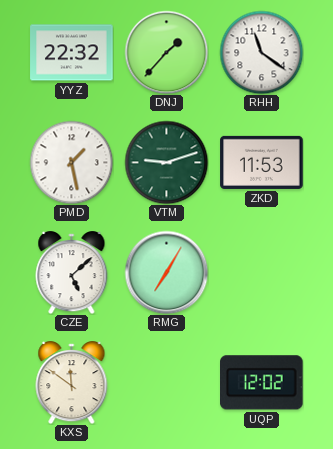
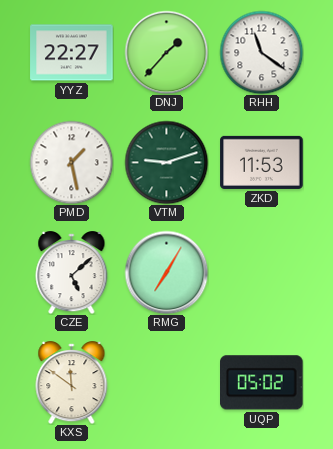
YYZ: 22:32 -> 22:27 (72, 53)
UQP: 12:02 -> 05:02 (262, 383)
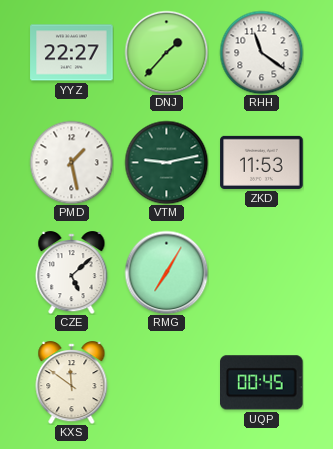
VTM: 9:12 -> 9:13 (166, 162)
UQP: 05:02 -> 00:45 (262, 383)
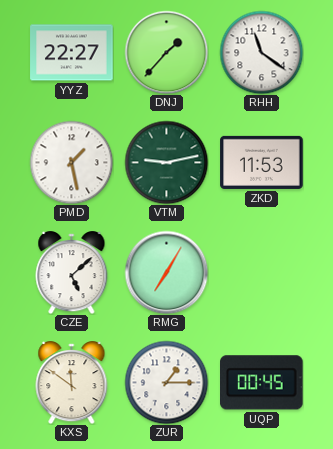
ZUR: none -> 1:15 (166, 382)
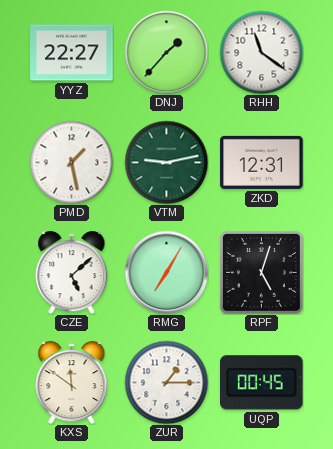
ZKD: 11:53 -> 12:31 (262, 162)
RPF: none -> 5:03 (261, 272)
